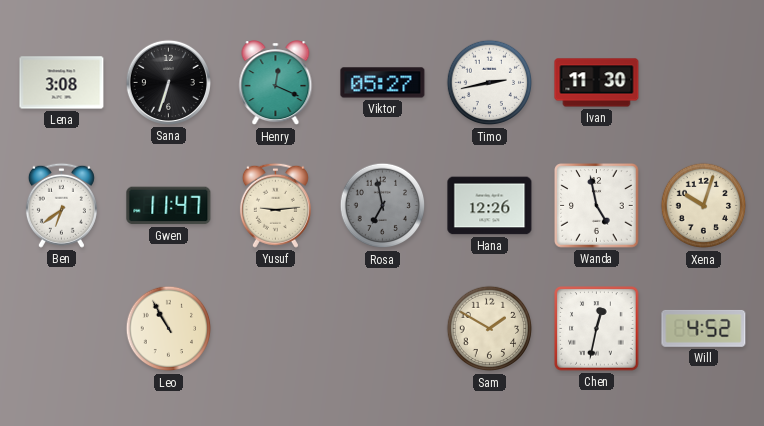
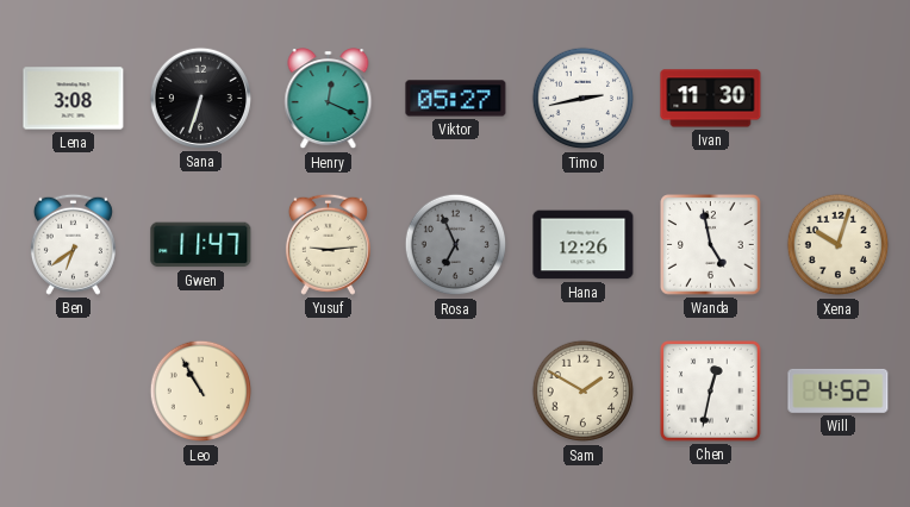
Rosa: 6:58 -> 6:56 (456, 245)
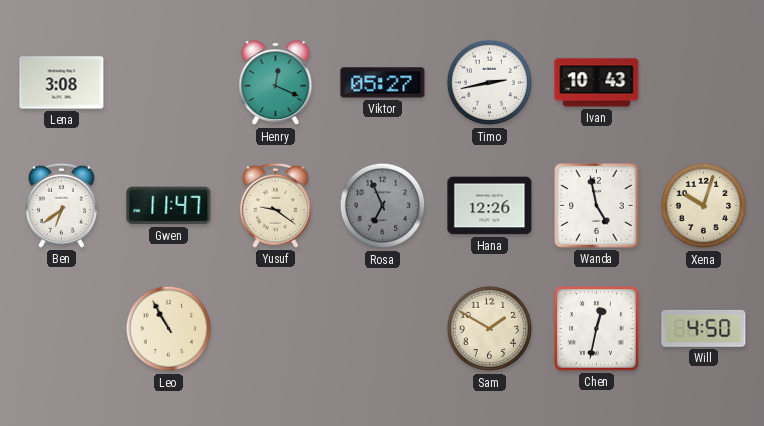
Sana: 6:33 -> none (200, 98)
Ivan: 11:30 -> 10:43 (597, 83)
Yusuf: 9:14 -> 9:21 (275, 205)
Will: 4:52 -> 4:50 (704, 328)
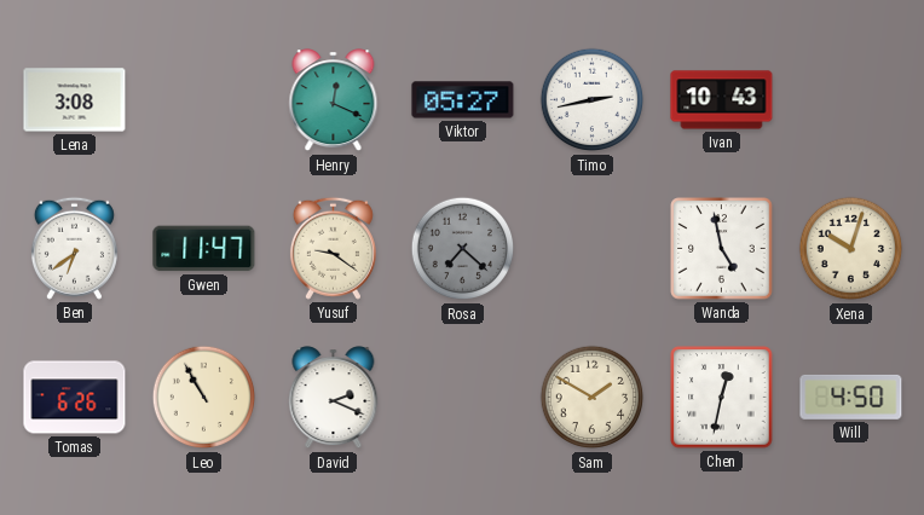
Rosa: 6:56 -> 7:22 (463, 249)
Hana: 12:26 -> none (490, 206)
Tomas: none -> 6:26 (75, 398)
David: none -> 2:19 (334, 398)
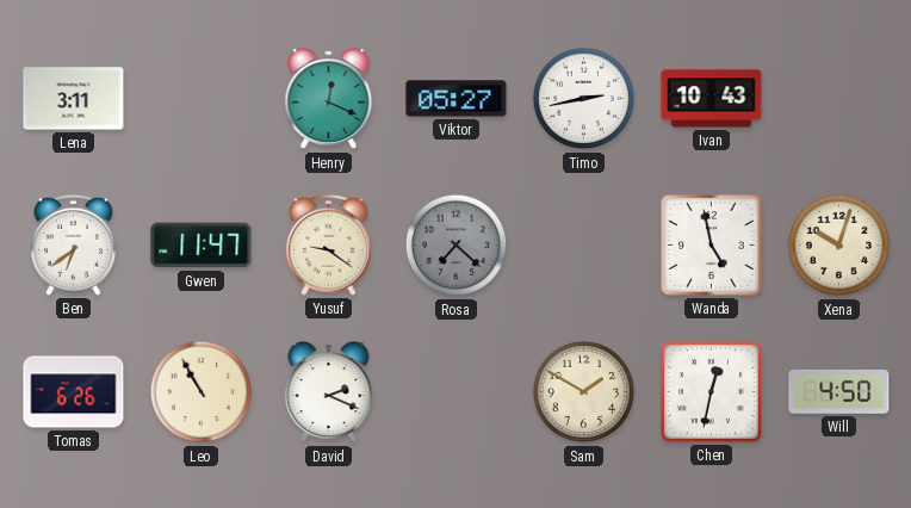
Lena: 3:08 -> 3:11 (74, 99)
